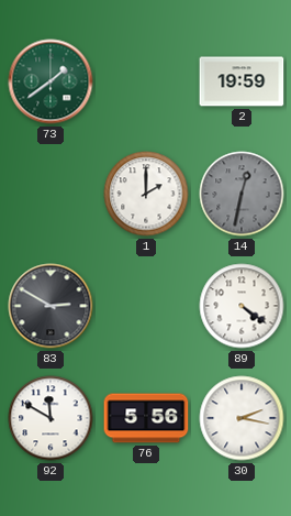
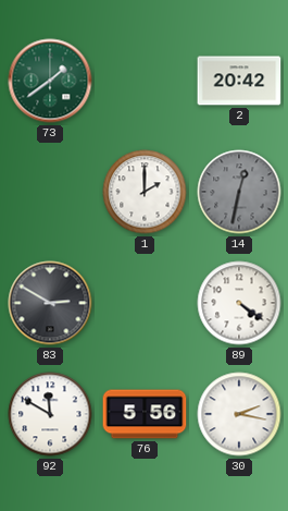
2: 19:59 -> 20:42 (239, 81)
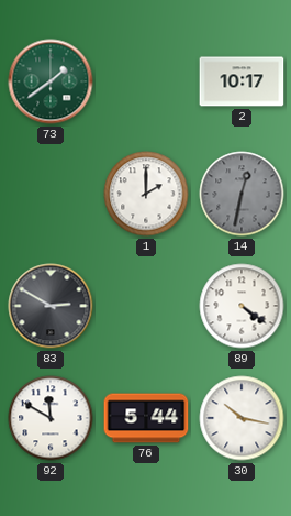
2: 20:42 -> 10:17 (242, 81)
76: 5:56 -> 5:44 (146, 418)
30: 2:17 -> 10:17 (242, 418)
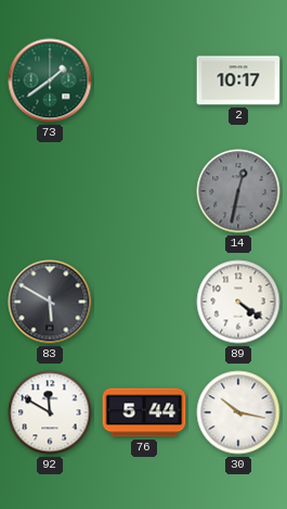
1: 2:00 -> none (146, 194)
83: 2:50 -> 5:50 (50, 302)
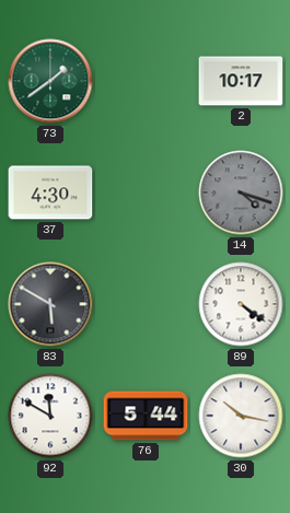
37: none -> 4:30 (50, 193)
14: 12:32 -> 4:18 (241, 193)
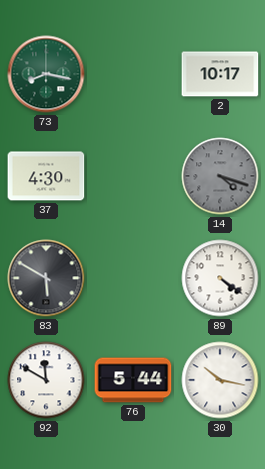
73: 1:39 -> 8:17 (46, 74)
